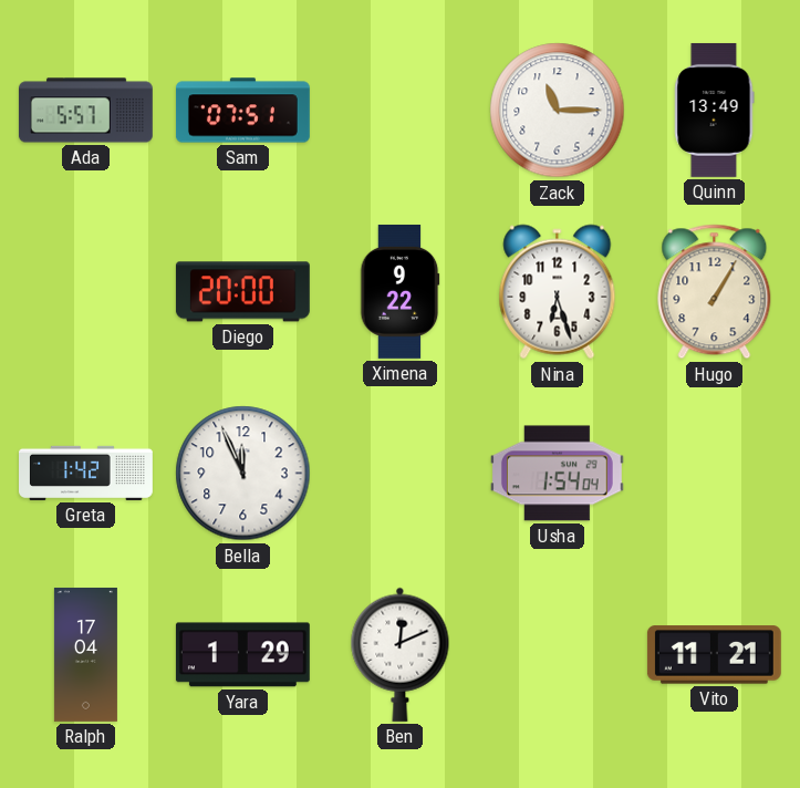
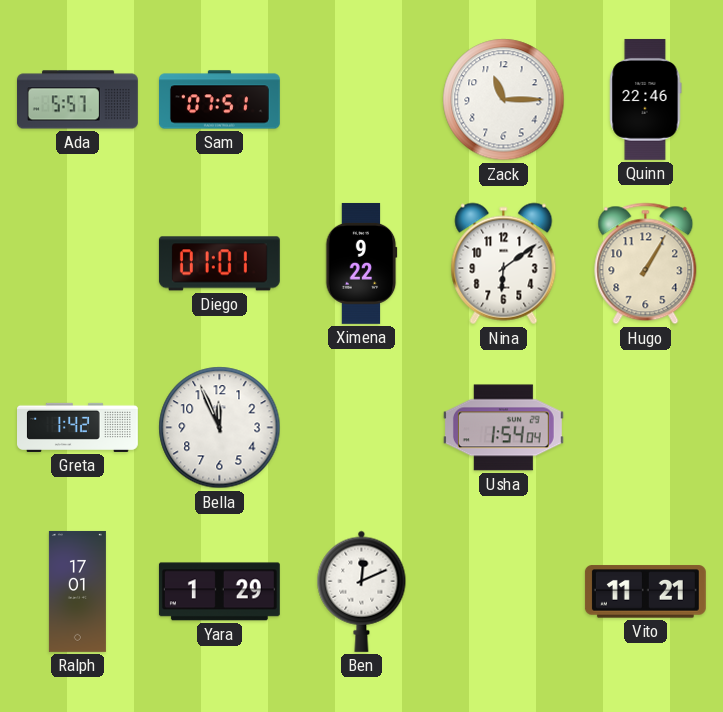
Quinn: 13:49 -> 22:46 (646, 99)
Diego: 20:00 -> 01:01 (219, 264)
Nina: 6:27 -> 6:09 (504, 264)
Ralph: 17:04 -> 17:01 (77, 591)
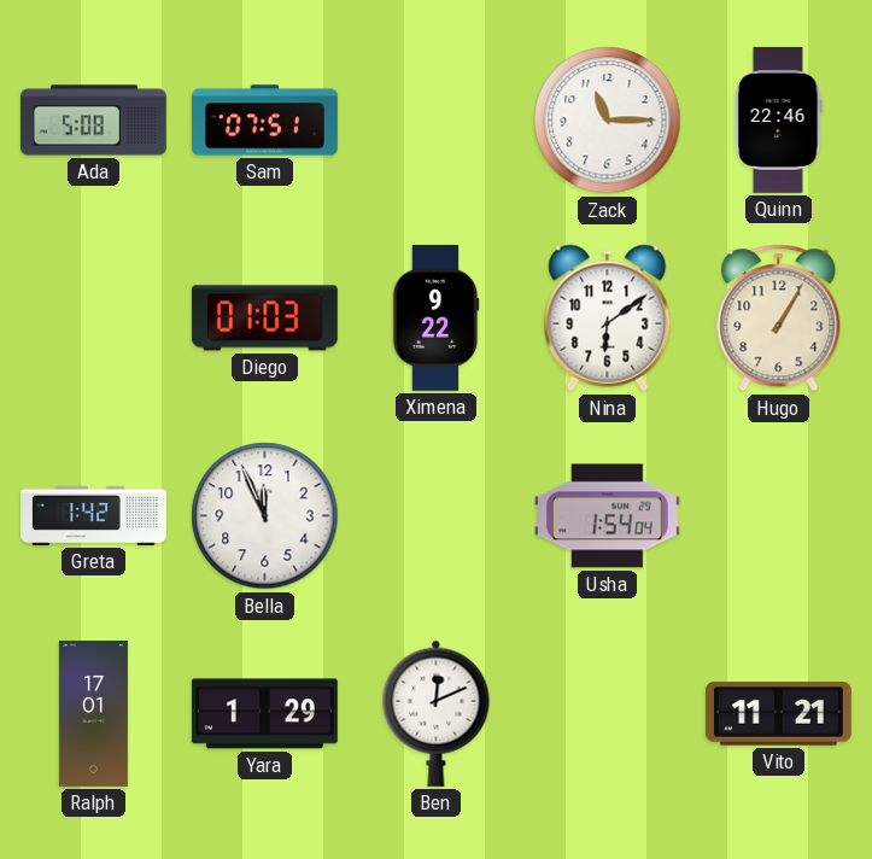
Ada: 5:57 -> 5:08 (93, 121)
Diego: 01:01 -> 01:03 (264, 319)
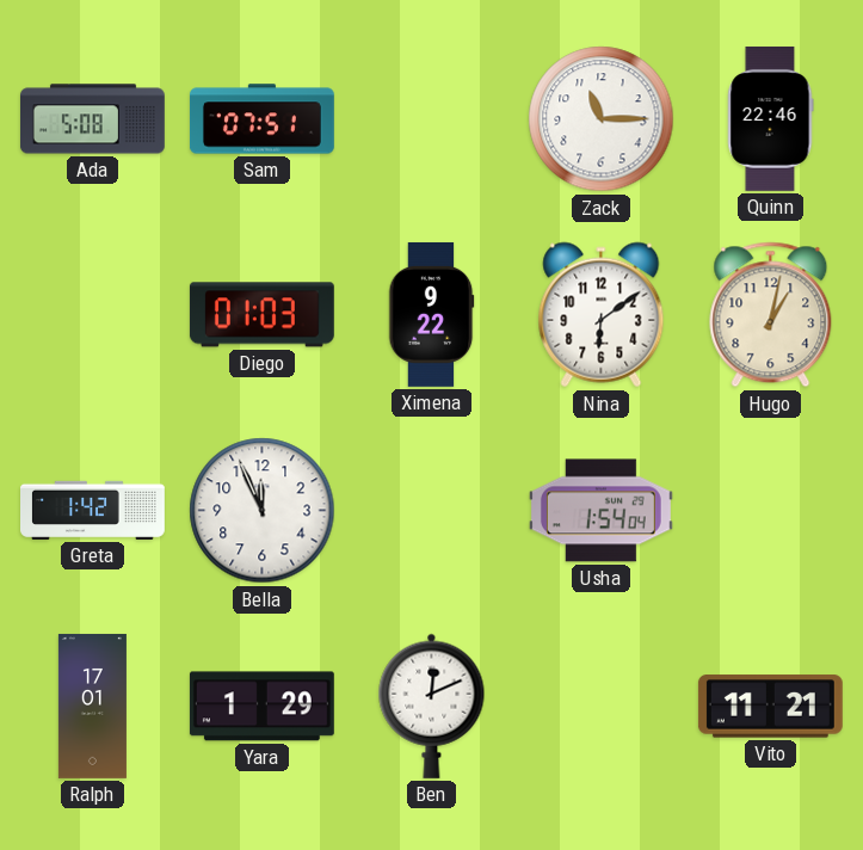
Hugo: 1:05 -> 1:02 (771, 315)
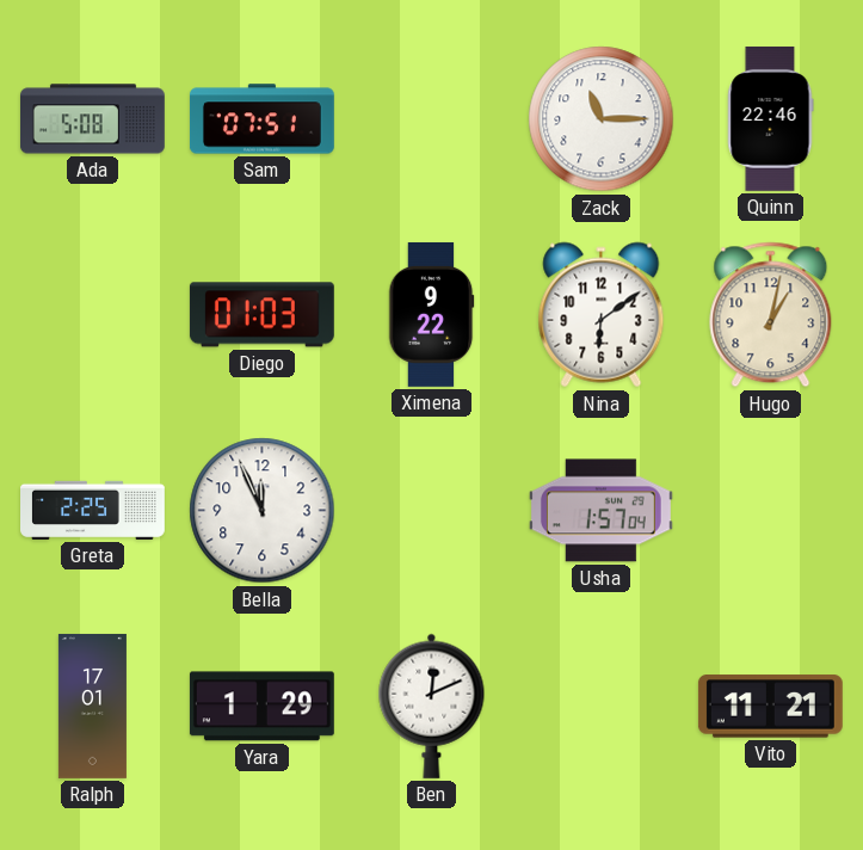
Greta: 1:42 -> 2:25 (93, 510)
Usha: 1:54 -> 1:57 (600, 511)
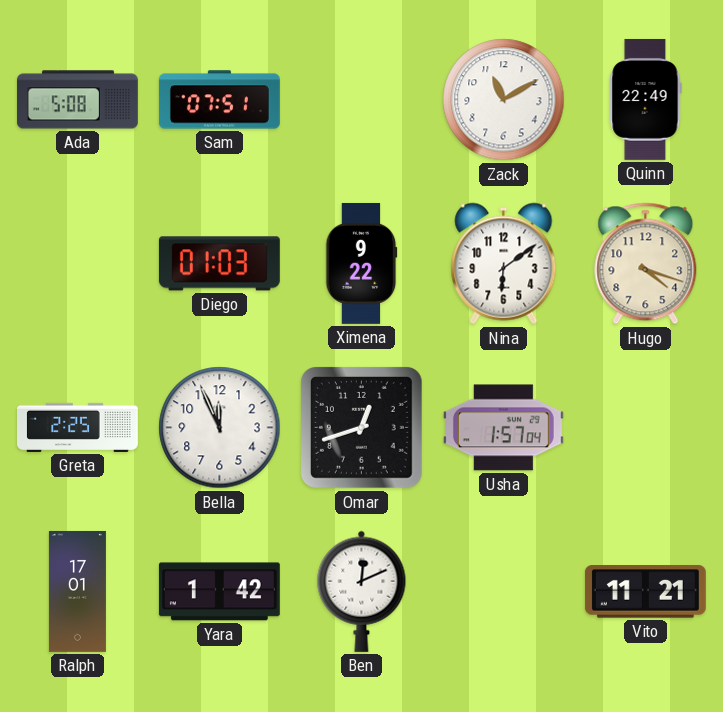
Zack: 11:15 -> 11:10 (504, 100)
Quinn: 22:46 -> 22:49 (646, 99)
Hugo: 1:02 -> 4:18 (646, 264)
Omar: none -> 12:42 (361, 427)
Yara: 1:29 -> 1:42 (219, 592)
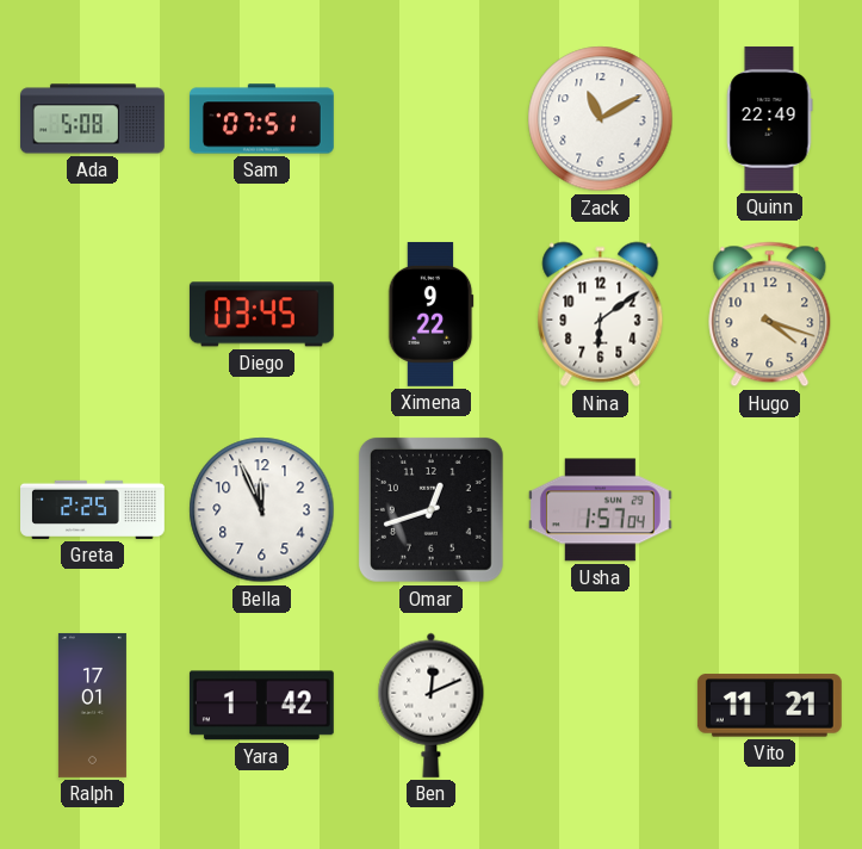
Diego: 01:03 -> 03:45 (261, 315)
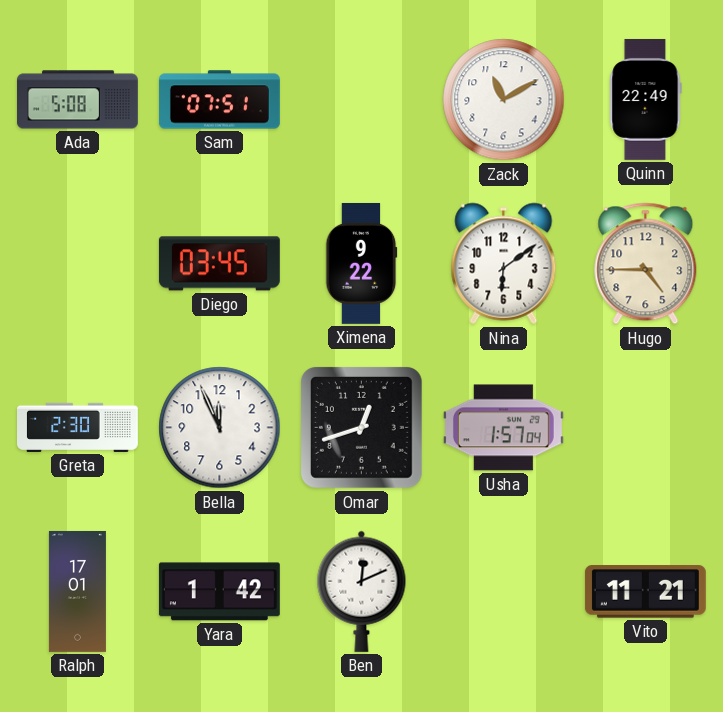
Hugo: 4:18 -> 4:45 (646, 264)
Greta: 2:25 -> 2:30 (78, 427)
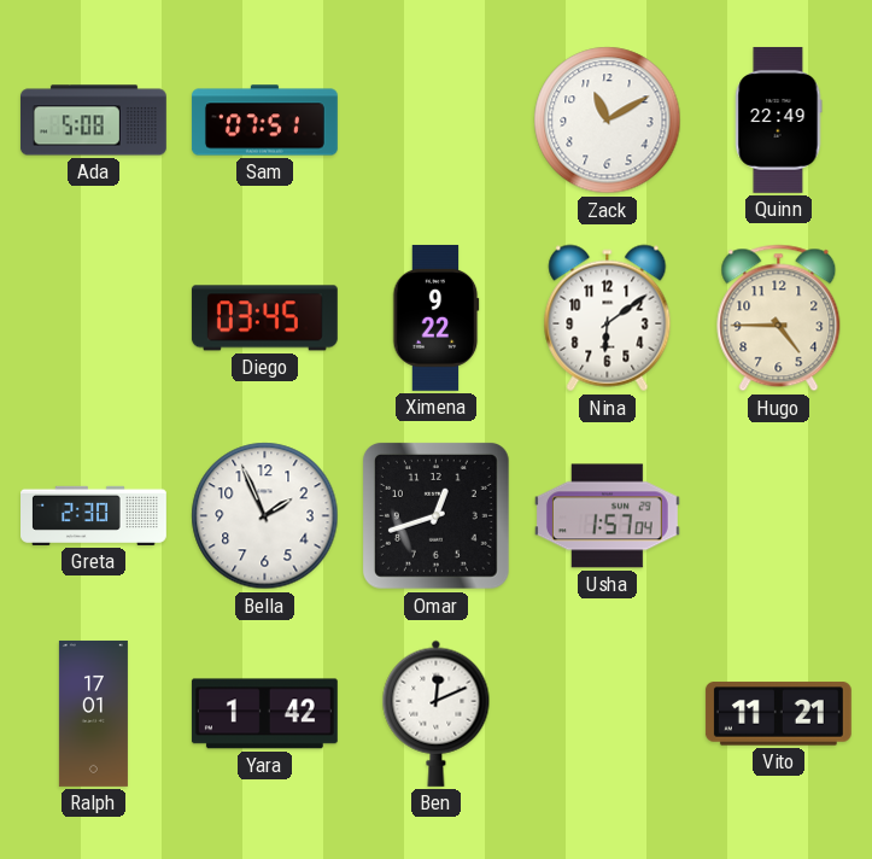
Bella: 11:56 -> 1:56 (265, 516)
